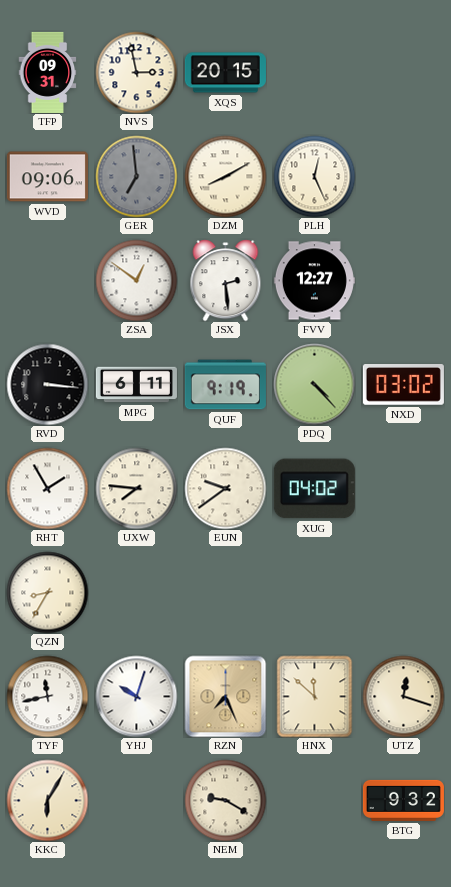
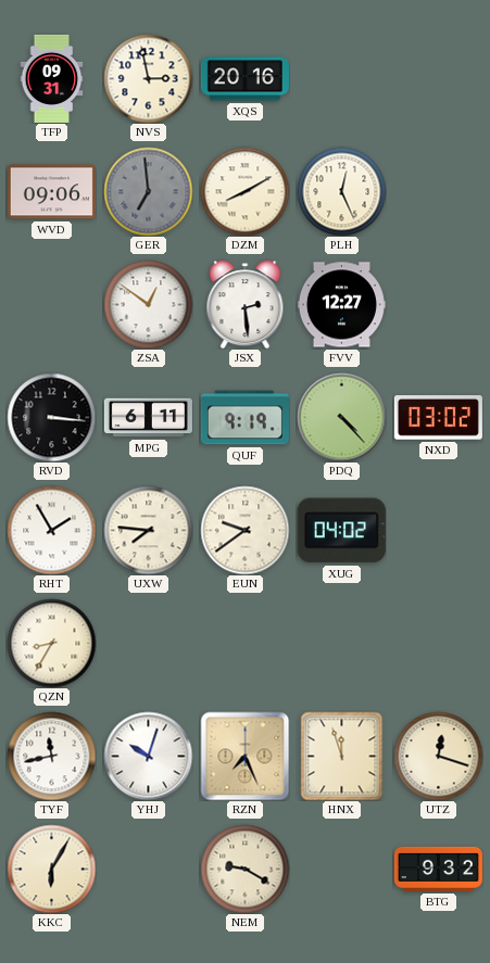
XQS: 20:15 -> 20:16 (244, 79)
HNX: 11:52 -> 11:57 (342, 756)
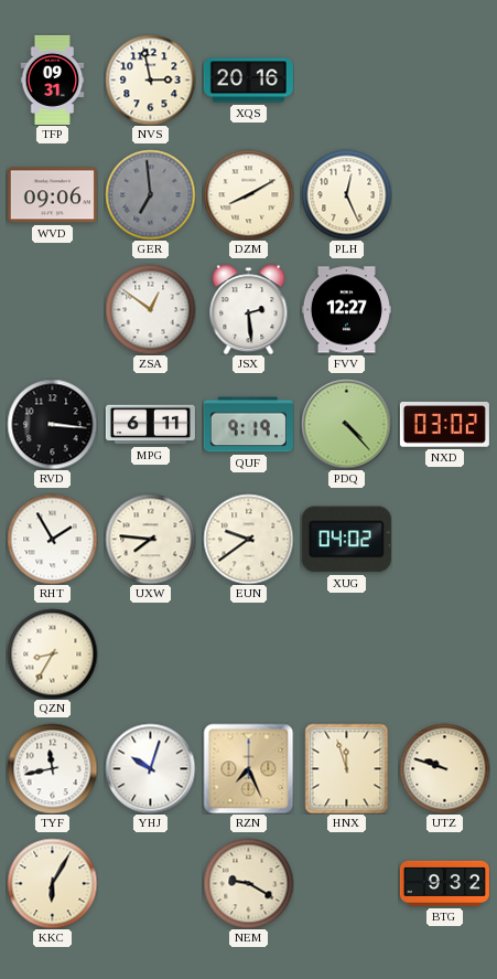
UTZ: 12:18 -> 9:48 (444, 768)
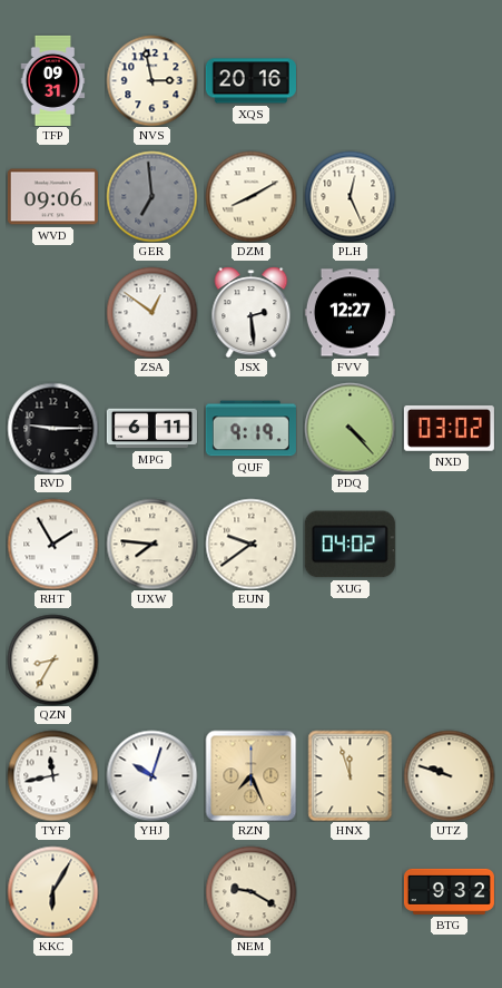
RVD: 3:16 -> 9:15 (52, 428)
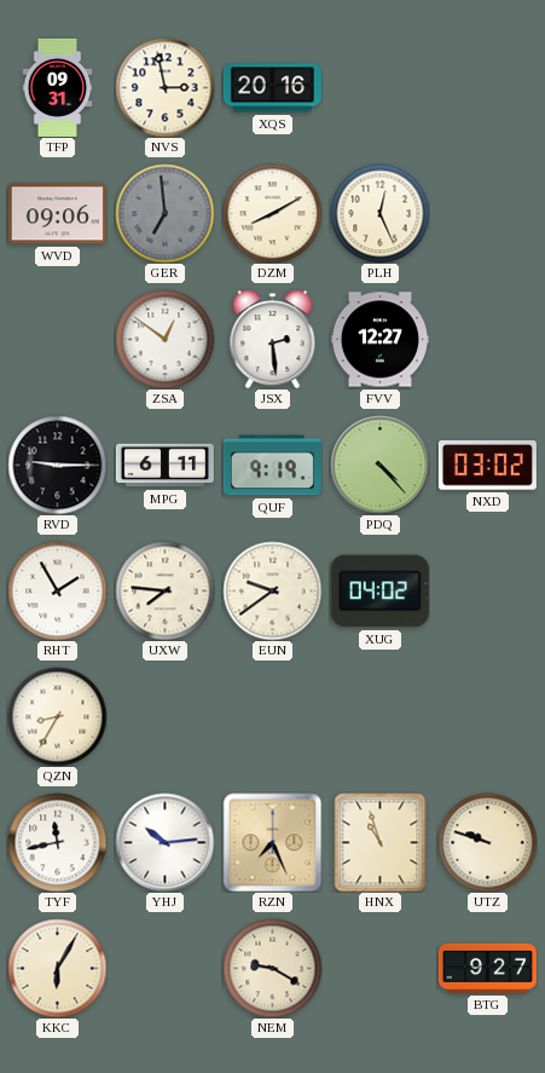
YHJ: 10:03 -> 10:14 (164, 842)
HNX: 11:57 -> 10:57 (381, 842)
BTG: 9:32 -> 9:27 (487, 968)
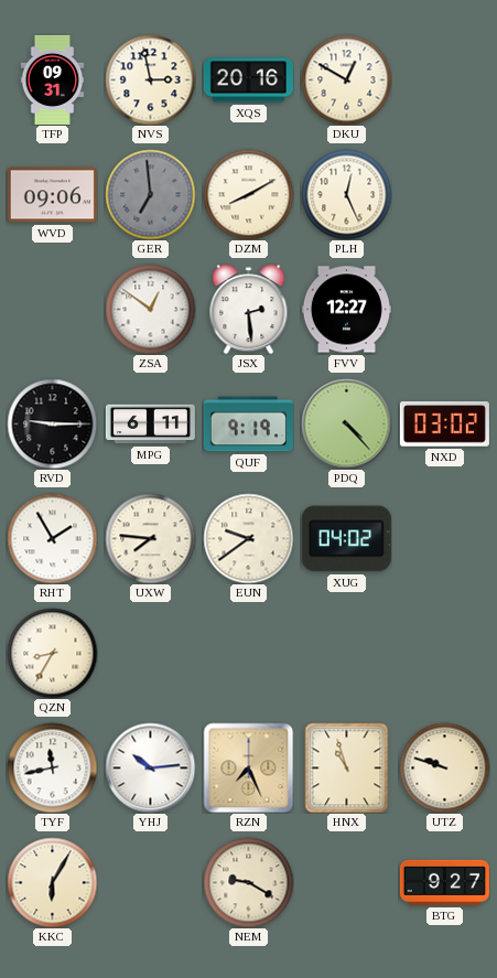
DKU: none -> 12:50 (346, 79)
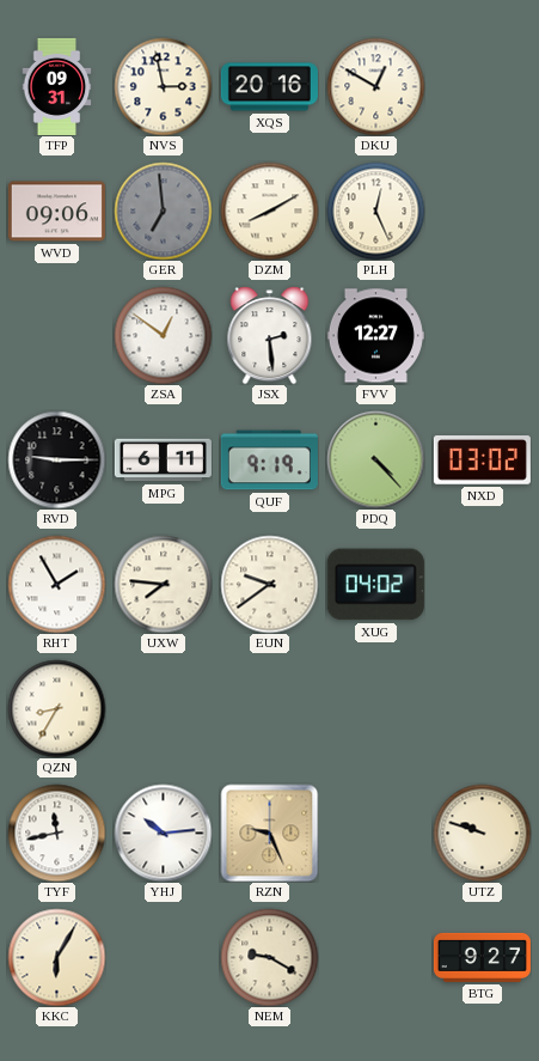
RZN: 7:26 -> 9:26 (269, 833)
HNX: 10:57 -> none (347, 767)
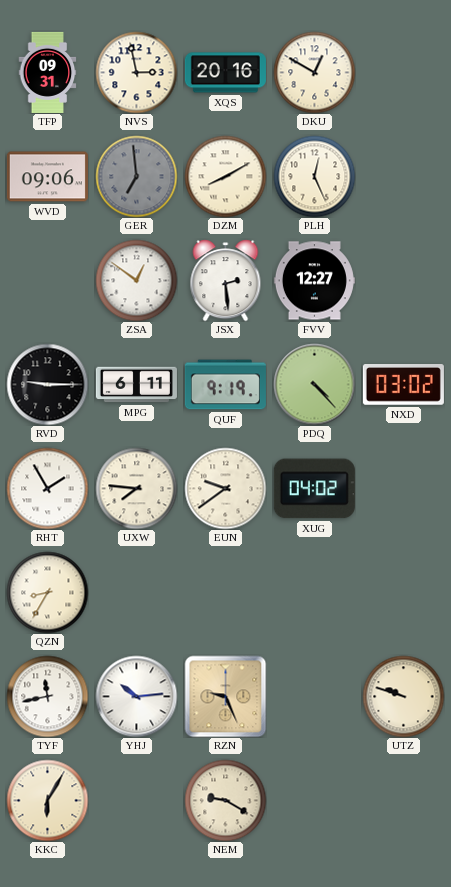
BTG: 9:27 -> none (482, 957)
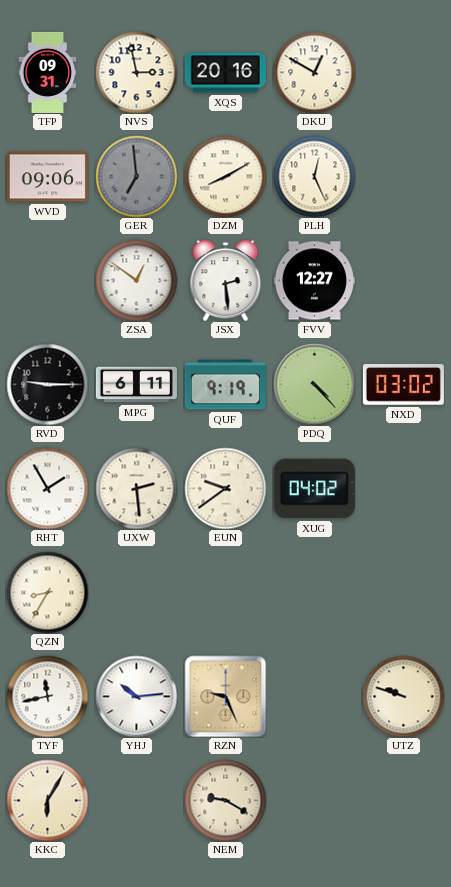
UXW: 7:46 -> 2:29 (136, 488)
